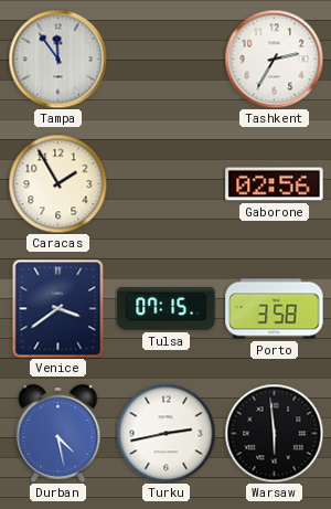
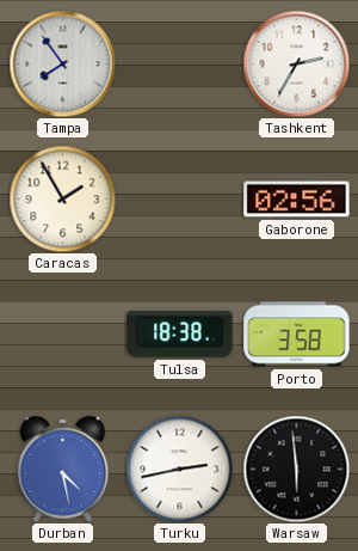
Tampa: 11:54 -> 7:54 (62, 63)
Venice: 3:39 -> none (58, 308)
Tulsa: 07:15 -> 18:38 (180, 335)
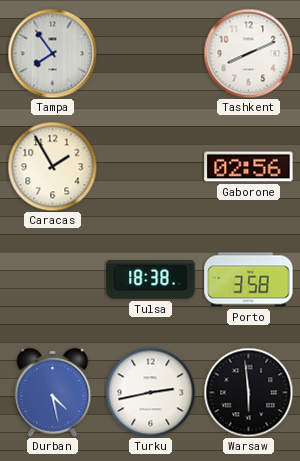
Tashkent: 2:35 -> 8:11 (248, 53)
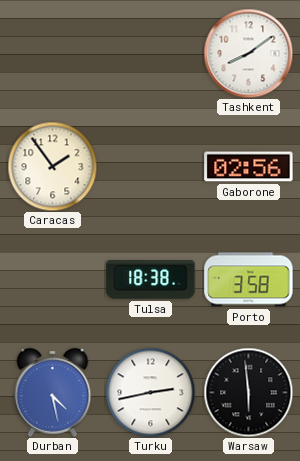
Tampa: 7:54 -> none (52, 53)
Tashkent: 8:11 -> 8:09 (248, 53)
Caracas: 1:55 -> 1:54 (52, 166)
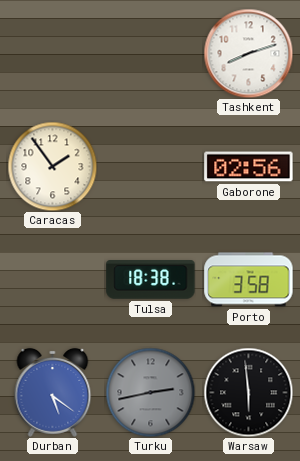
Tashkent: 8:09 -> 8:12 (248, 53)
Durban: 4:28 -> 5:21 (53, 392)
Turku dial: white -> grey (150, 392)
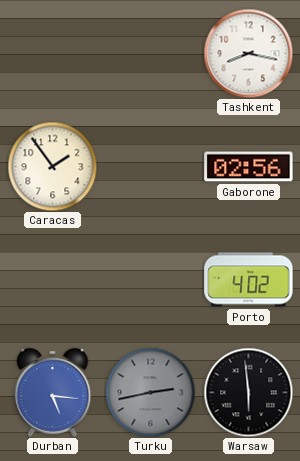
Tashkent: 8:12 -> 8:17 (248, 53)
Tulsa: 18:38 -> none (151, 280)
Porto: 3:58 -> 4:02 (249, 280)
Durban: 5:21 -> 5:16 (53, 392)
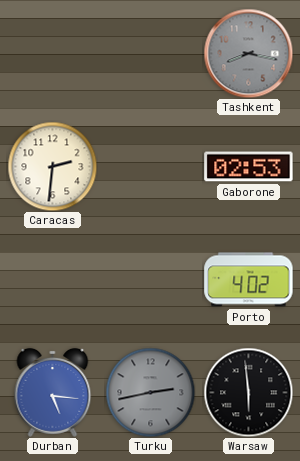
Tashkent dial: white -> grey (248, 53)
Caracas: 1:54 -> 2:31 (52, 166)
Gaborone: 02:56 -> 02:53 (249, 167)
